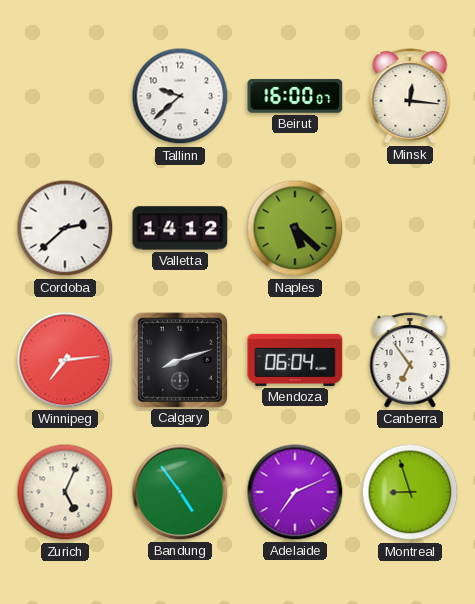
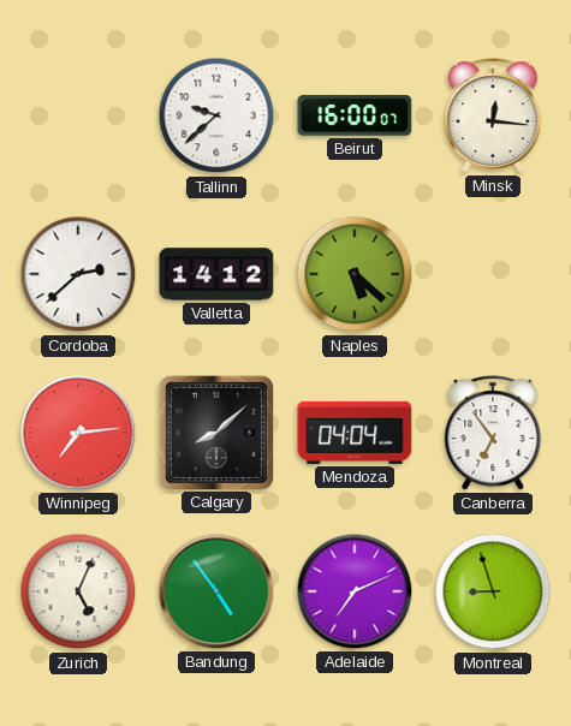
Calgary: 8:12 -> 8:08 (215, 432)
Mendoza: 06:04 -> 04:04 (355, 433)
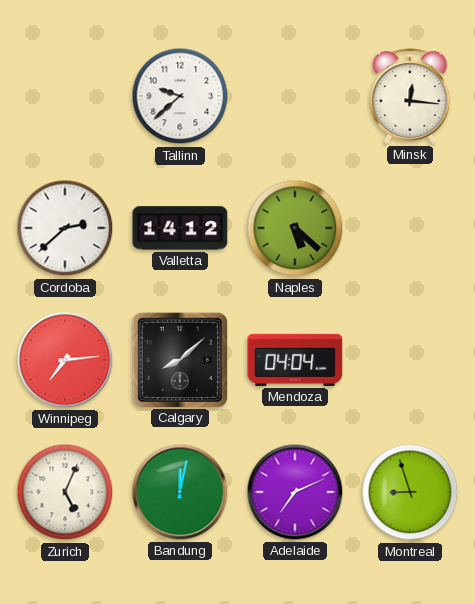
Beirut: 16:00 -> none (355, 115)
Canberra: 6:54 -> none (493, 433)
Bandung: 4:54 -> 12:02 (180, 492)
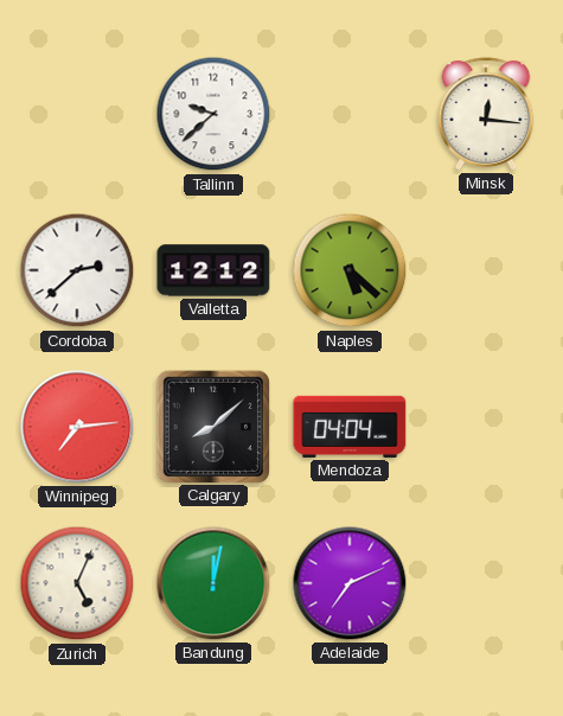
Valletta: 14:12 -> 12:12 (213, 270)
Montreal: 8:57 -> none (410, 492)
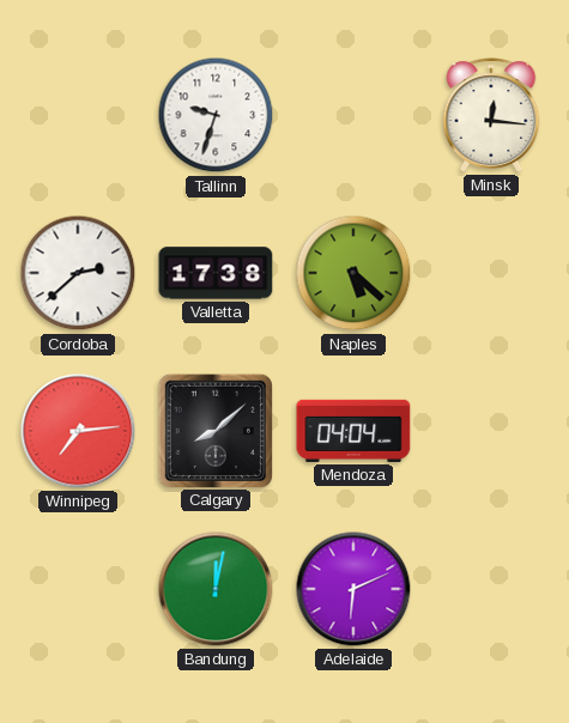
Tallinn: 9:38 -> 9:33 (216, 115)
Valletta: 12:12 -> 17:38 (216, 273)
Zurich: 5:04 -> none (77, 583)
Adelaide: 7:11 -> 6:11 (353, 589)
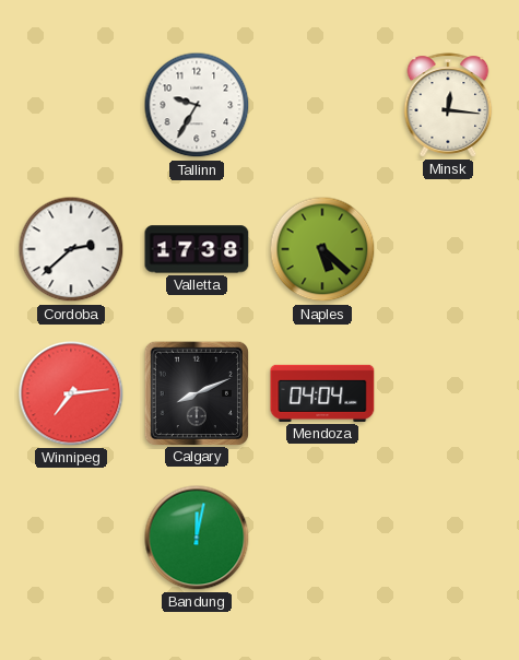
Tallinn: 9:33 -> 9:35 (197, 105)
Calgary: 8:08 -> 8:11 (196, 392)
Adelaide: 6:11 -> none (353, 589)
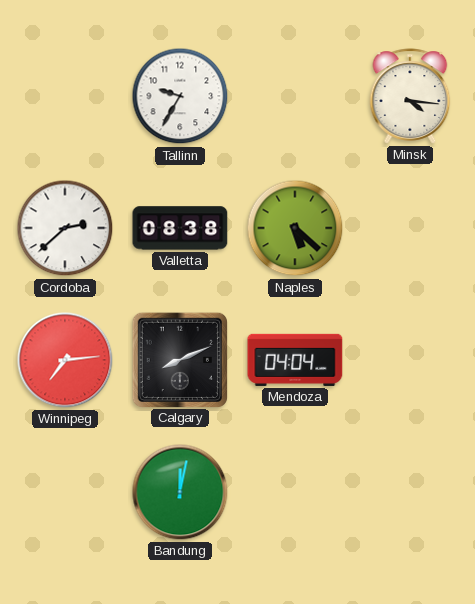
Minsk: 12:16 -> 4:16 (410, 96)
Valletta: 17:38 -> 08:38 (180, 228)
